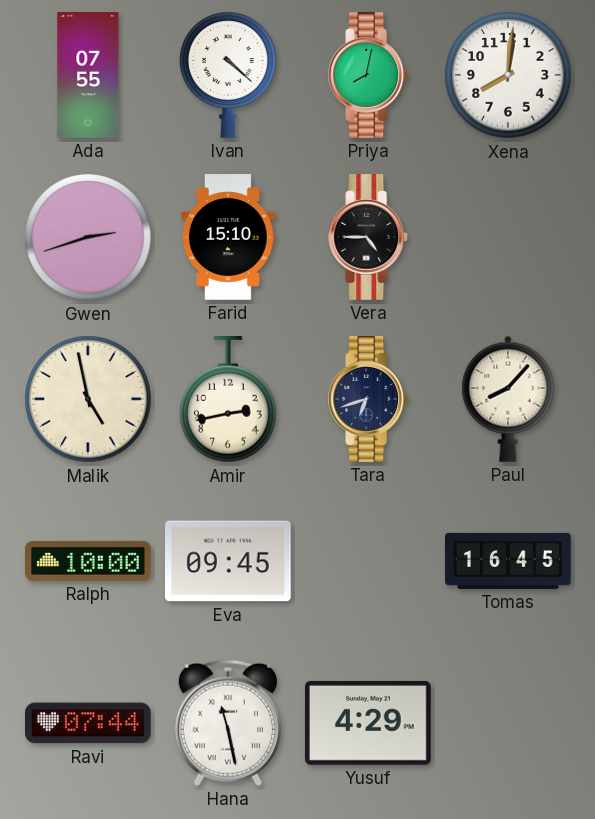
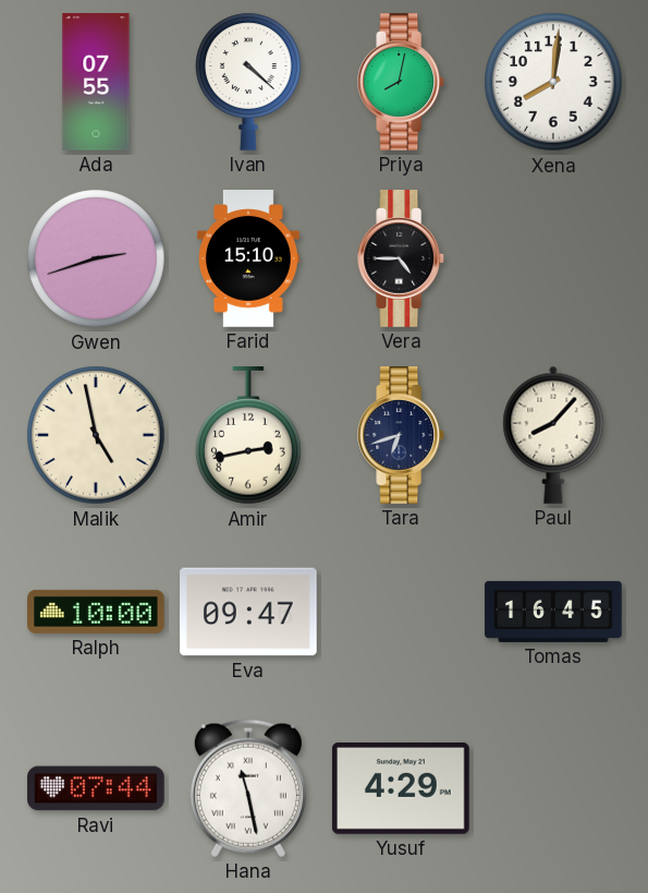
Eva: 09:45 -> 09:47 (249, 612)
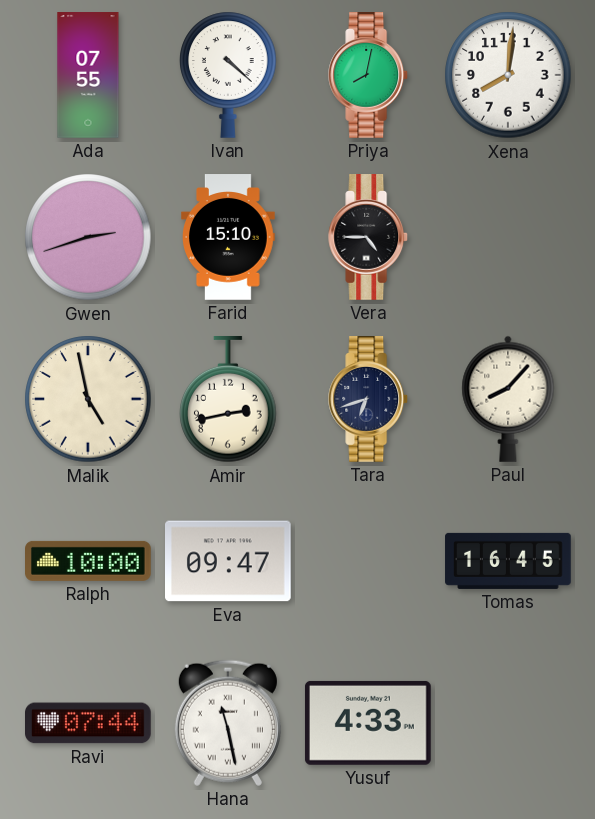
Yusuf: 4:29 -> 4:33 (368, 723)
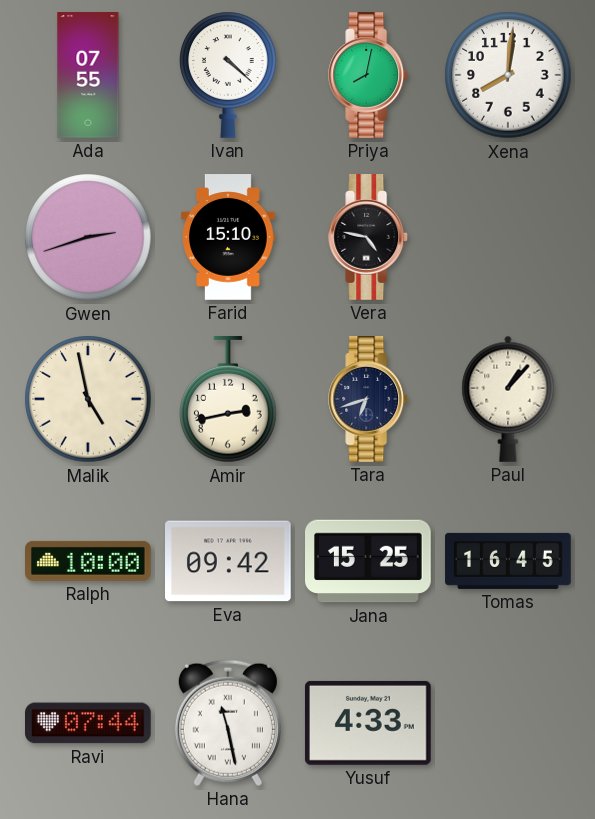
Vera: 4:45 -> 4:47 (369, 238)
Paul: 8:07 -> 1:07 (508, 399)
Eva: 09:47 -> 09:42 (229, 561)
Jana: none -> 15:25 (369, 561)
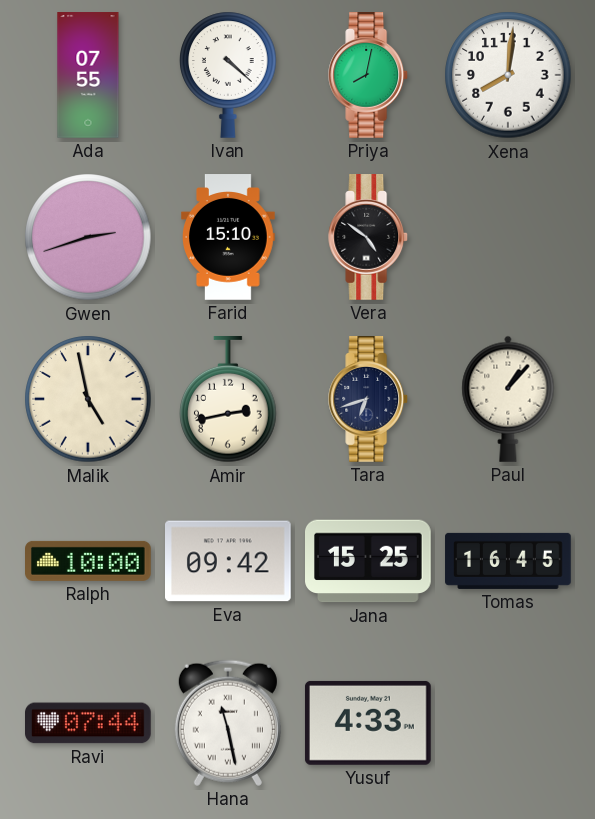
Vera: 4:47 -> 4:51 (369, 238)
